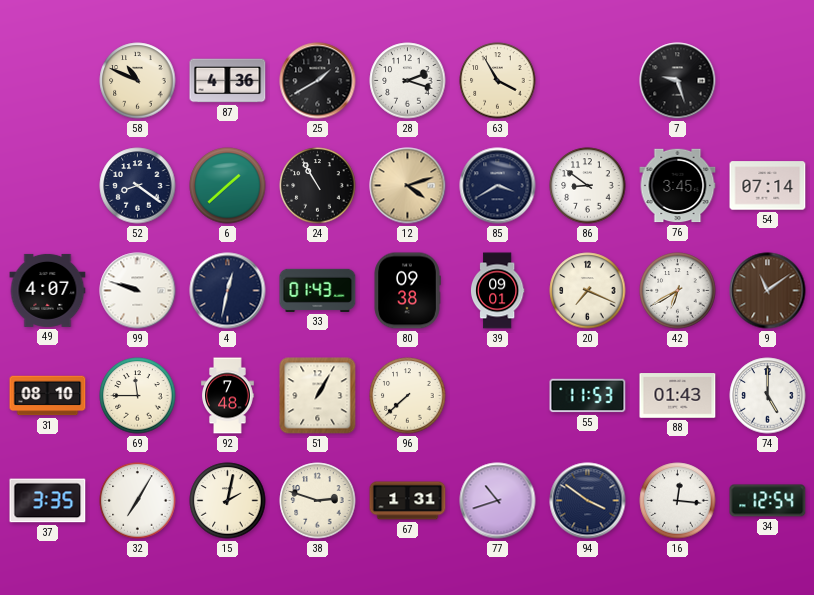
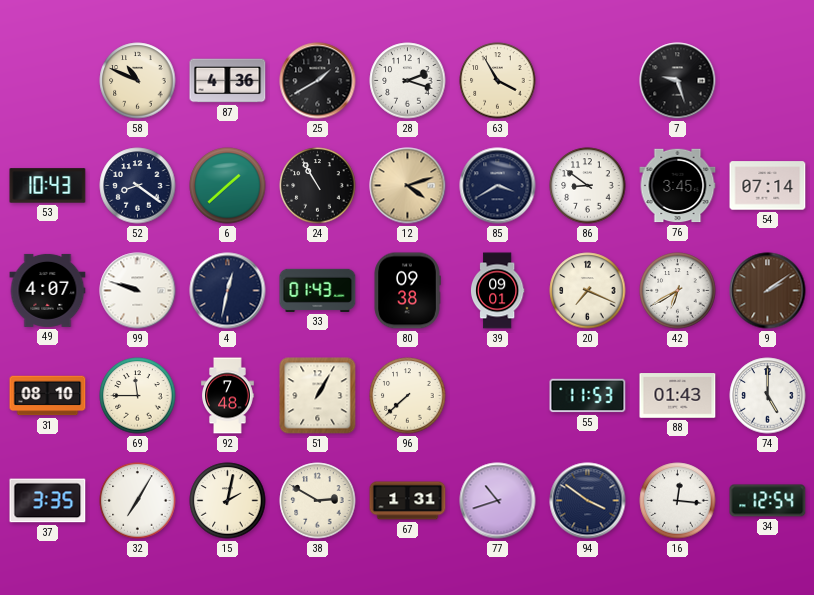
53: none -> 10:43 (48, 186)
9: 11:09 -> 2:09 (768, 291)
38: 2:48 -> 2:50 (318, 501)
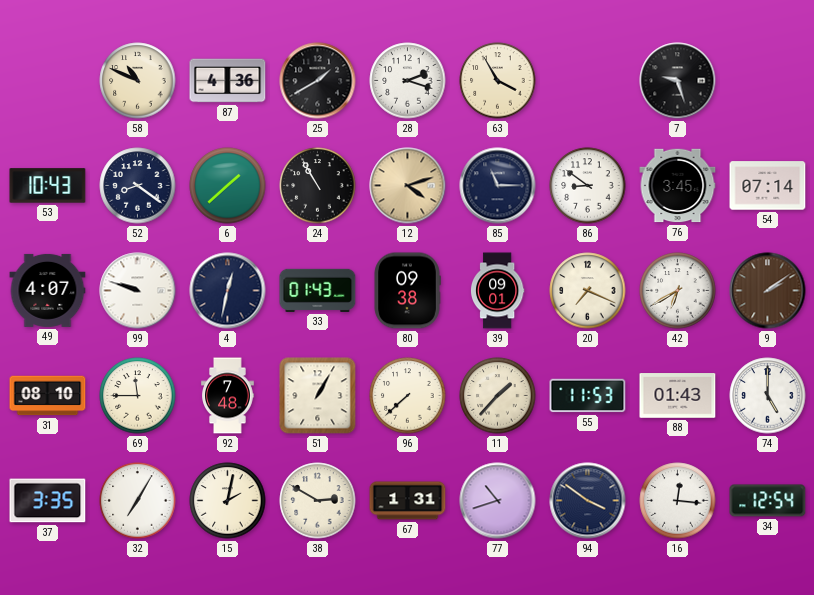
85: 3:40 -> 11:15 (498, 186)
11: none -> 1:37 (498, 396)
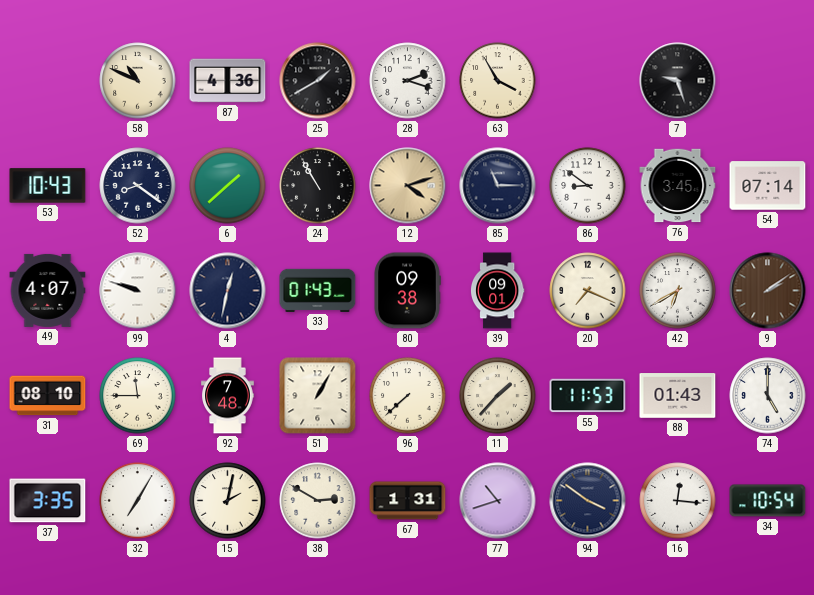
34: 12:54 -> 10:54 (768, 501)
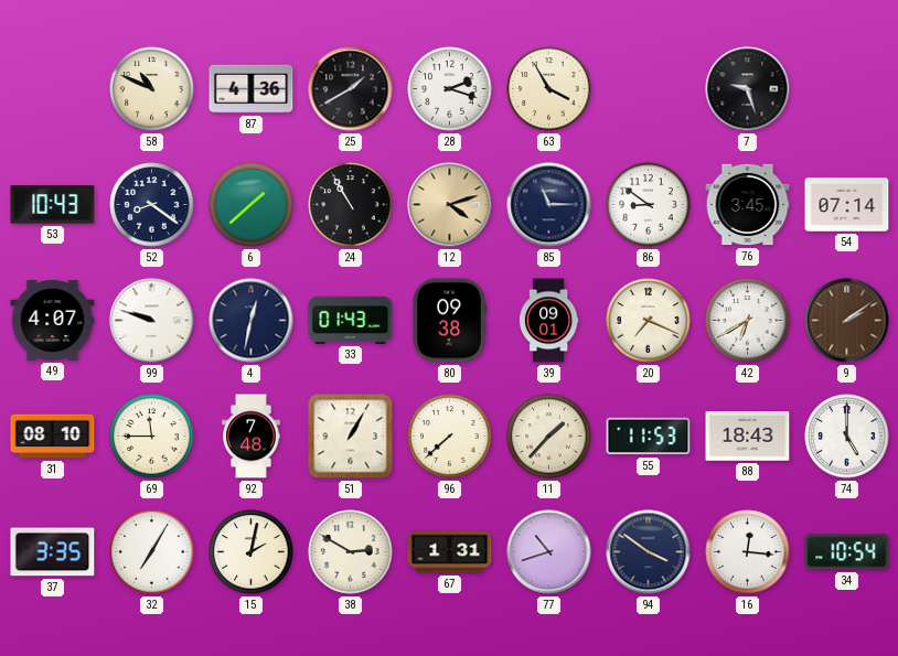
88: 01:43 -> 18:43 (748, 437)
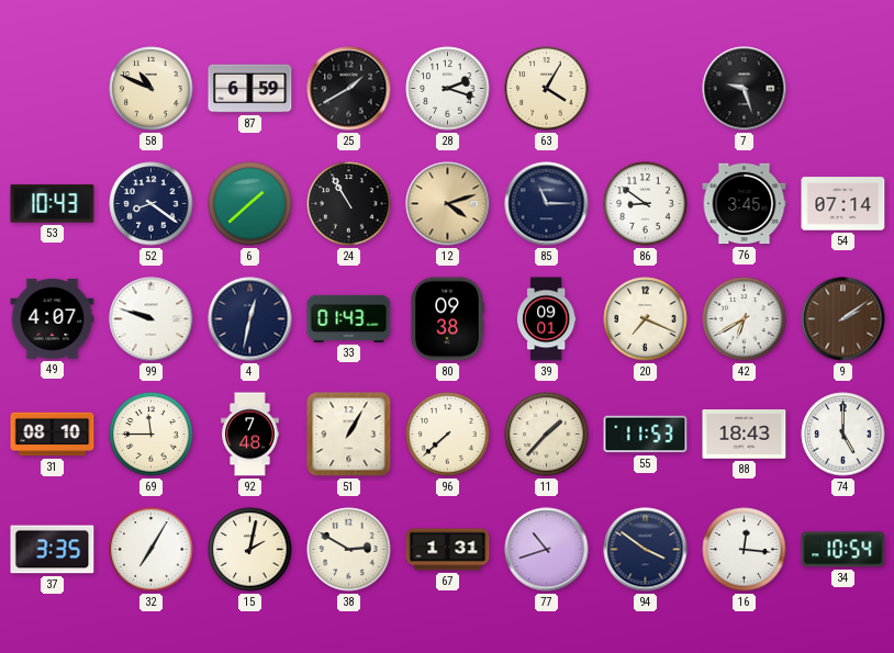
87: 4:36 -> 6:59 (250, 89)
63: 3:55 -> 4:05 (547, 89)
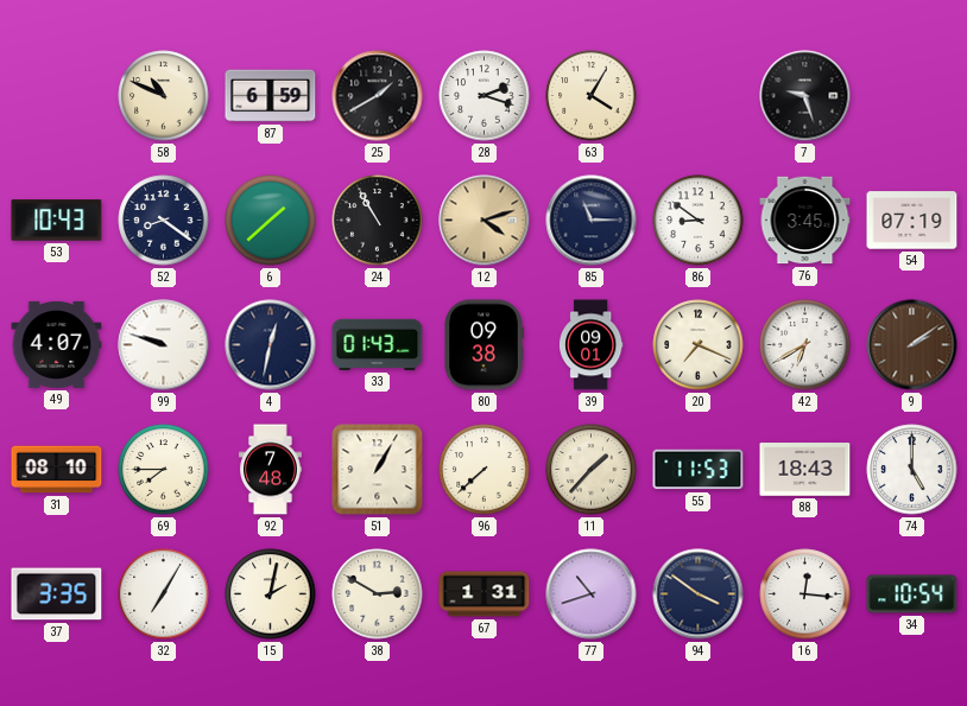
54: 07:14 -> 07:19 (912, 221)
69: 11:45 -> 7:45 (164, 470)
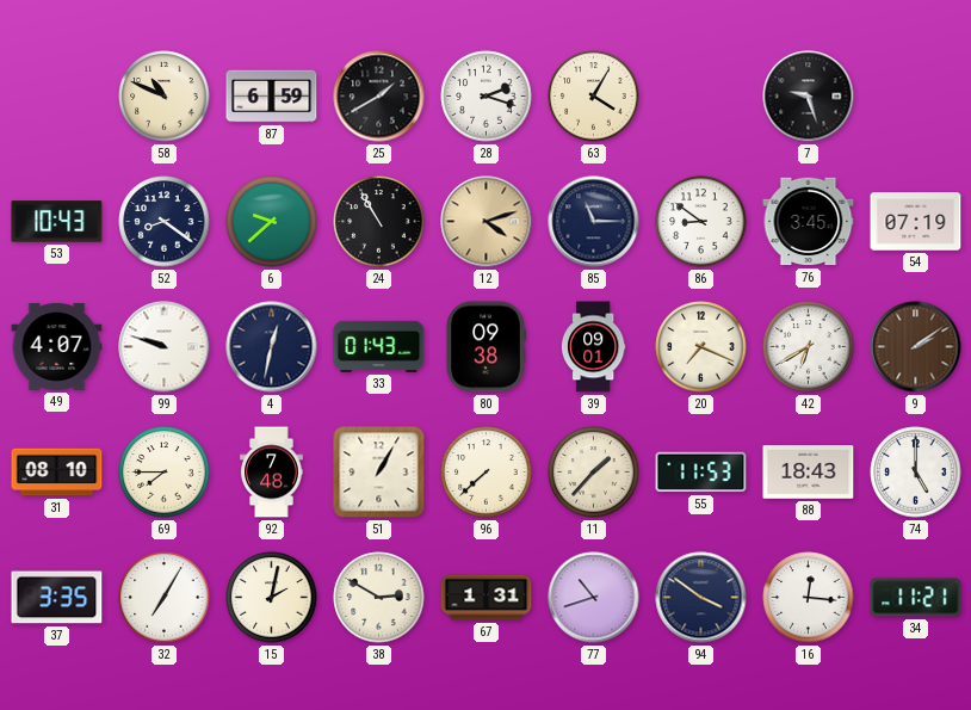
6: 1:38 -> 9:38 (272, 222)
34: 10:54 -> 11:21 (916, 598)
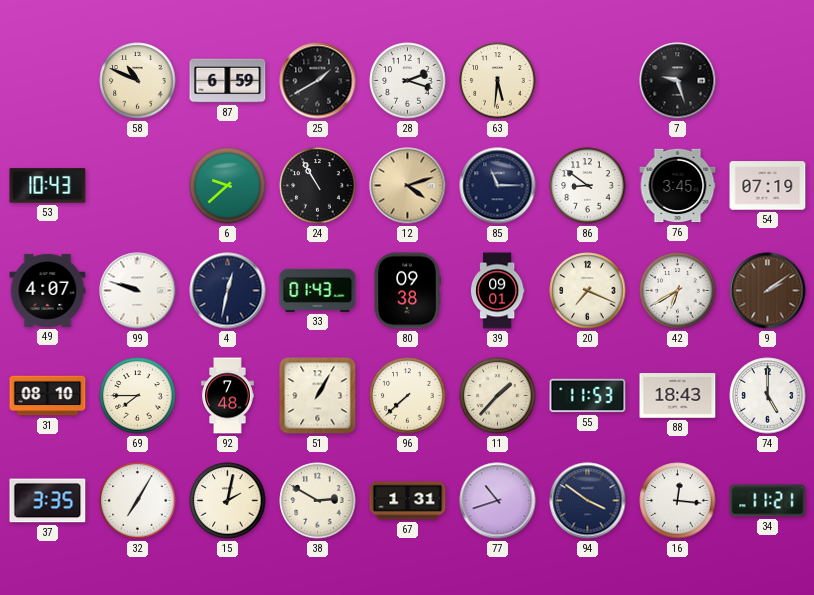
63: 4:05 -> 5:31 (498, 81)
52: 8:21 -> none (165, 222)
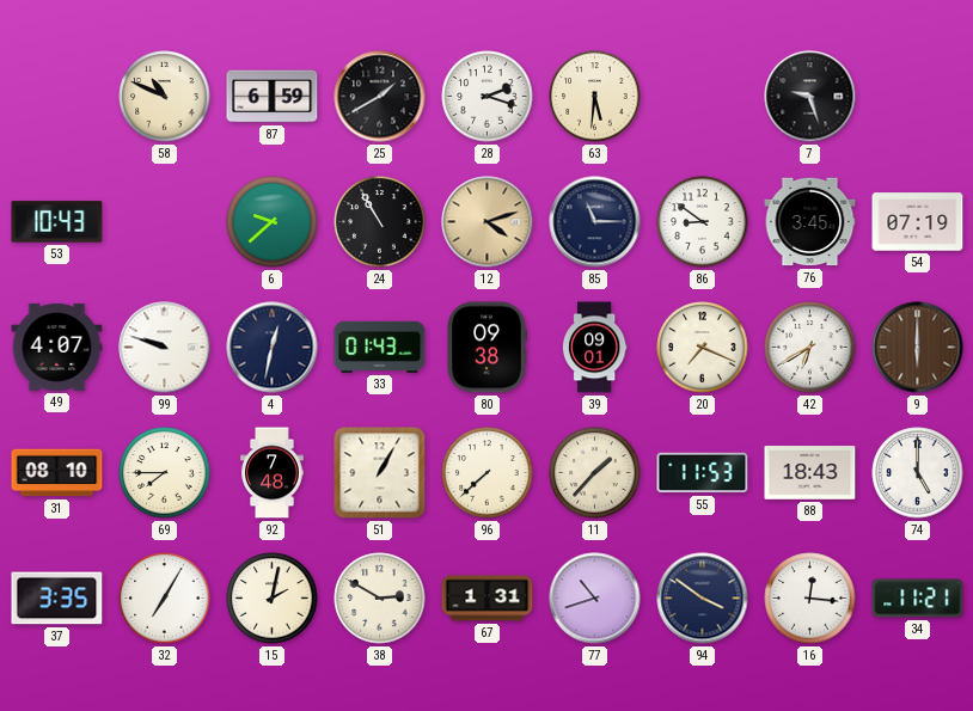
9: 2:09 -> 6:00 (918, 348)
